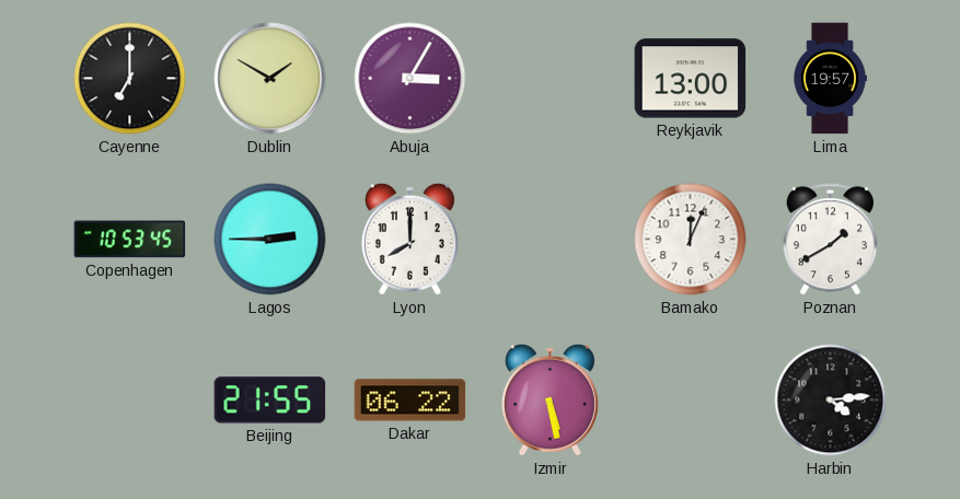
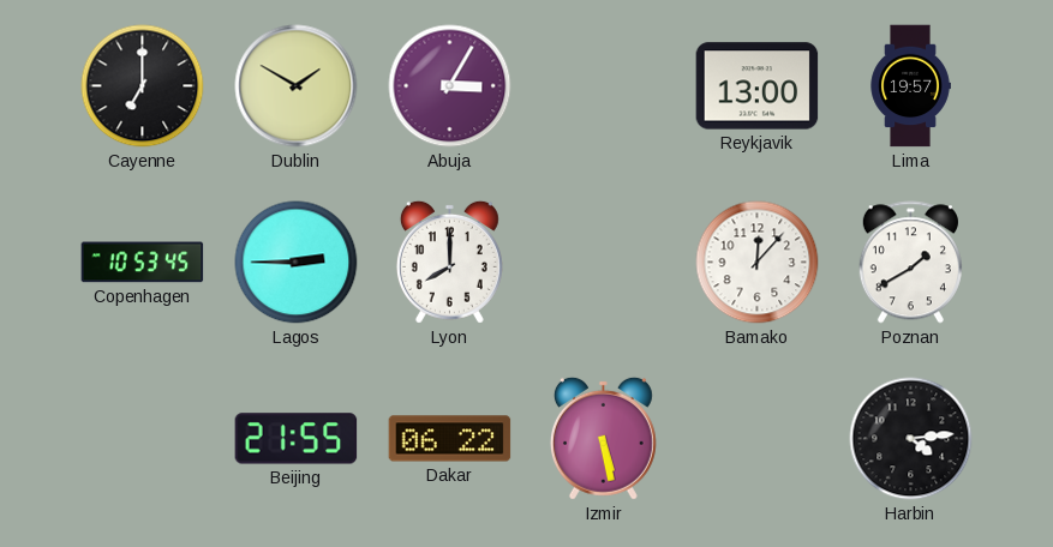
Bamako: 12:04 -> 12:07 (758, 263)
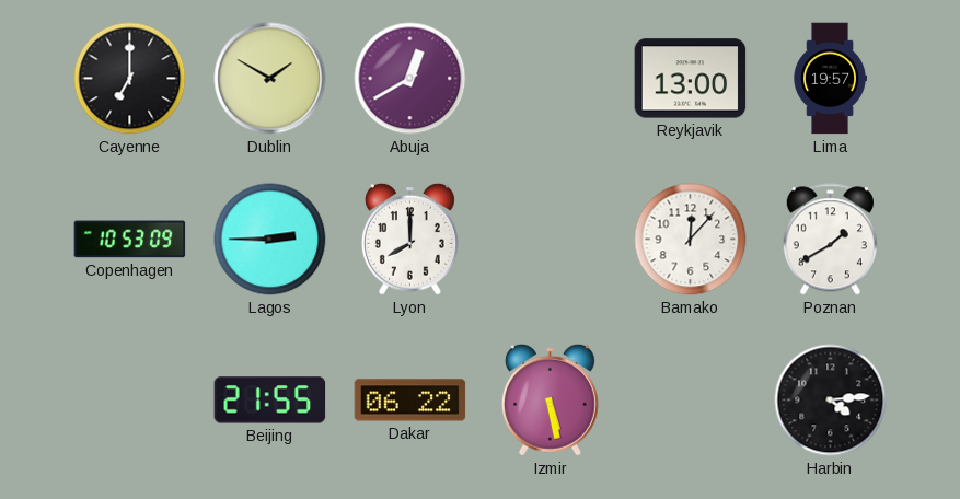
Abuja: 3:05 -> 12:40 (410, 79)
Copenhagen: 10:53:45 -> 10:53:09 (130, 240)
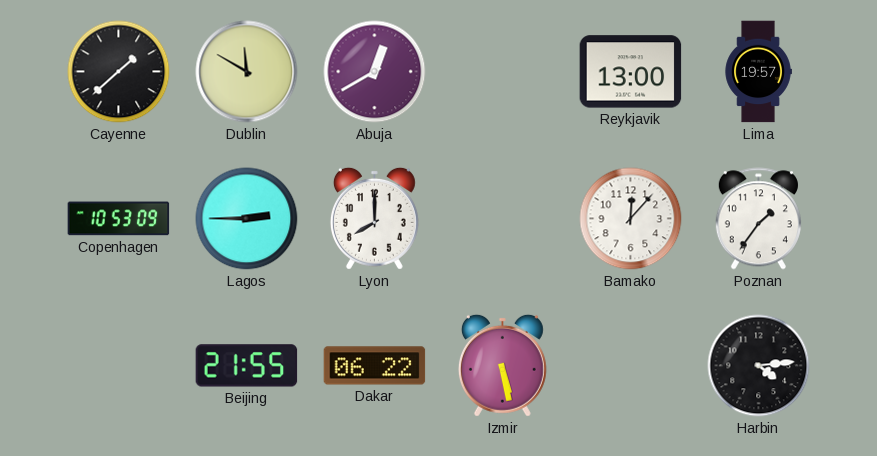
Cayenne: 7:00 -> 1:38 (119, 72)
Dublin: 1:50 -> 11:50 (247, 72)
Poznan: 1:40 -> 1:36 (758, 219)
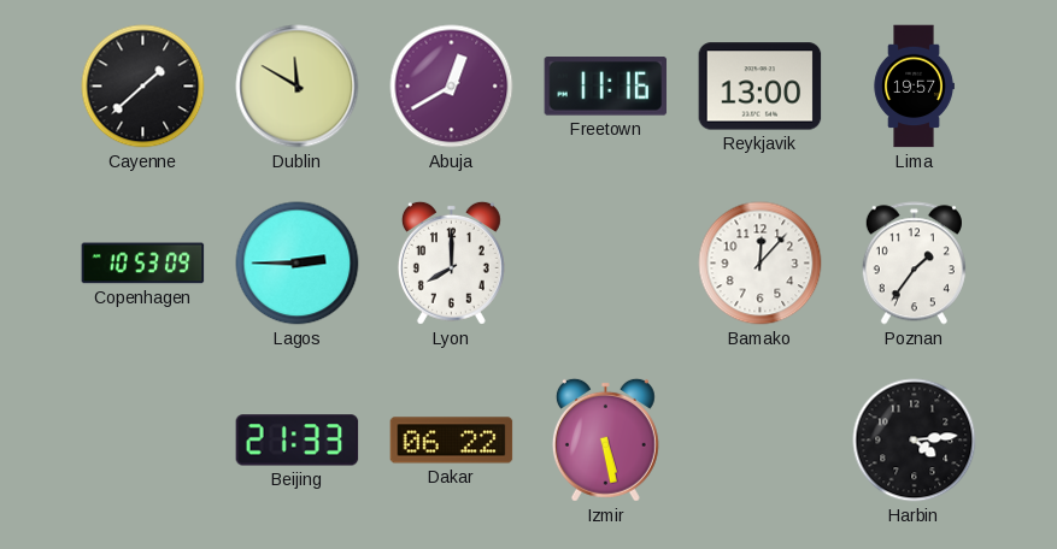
Freetown: none -> 11:16 (606, 87)
Beijing: 21:55 -> 21:33 (298, 441)
